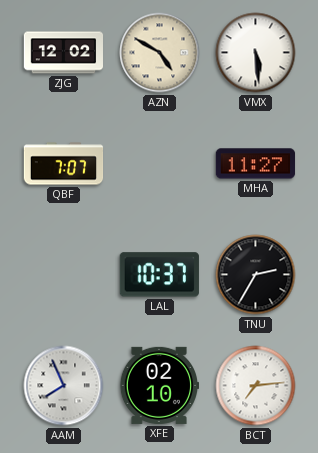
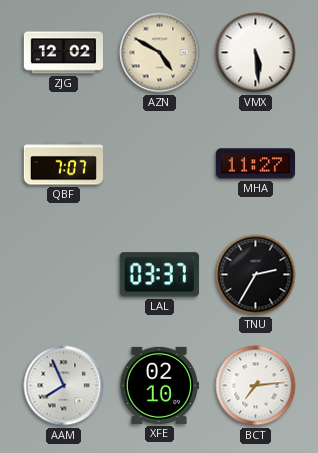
LAL: 10:37 -> 03:37 (159, 275)
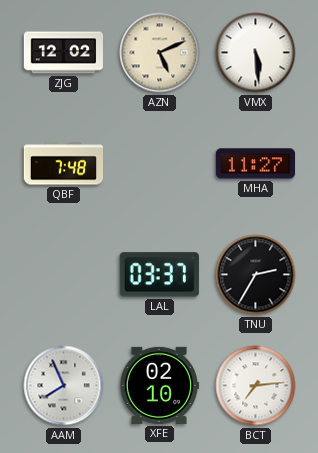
AZN: 4:50 -> 5:11 (160, 53)
QBF: 7:07 -> 7:48 (64, 164)
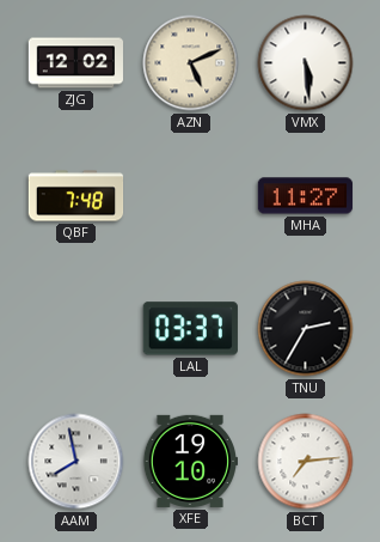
AAM: 7:56 -> 7:58 (76, 462)
XFE: 02:10 -> 19:10 (189, 461)
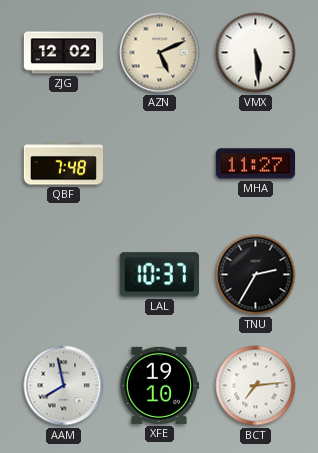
LAL: 03:37 -> 10:37 (159, 275)
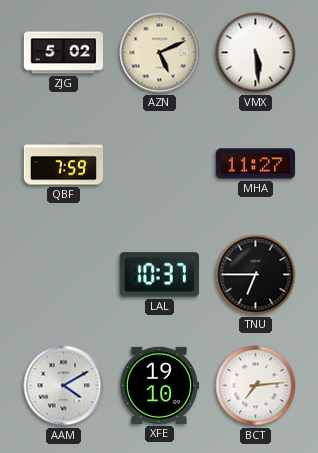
ZJG: 12:02 -> 5:02 (64, 53)
QBF: 7:48 -> 7:59 (64, 164)
TNU: 2:35 -> 6:45 (256, 275)
AAM: 7:58 -> 4:10 (64, 386)
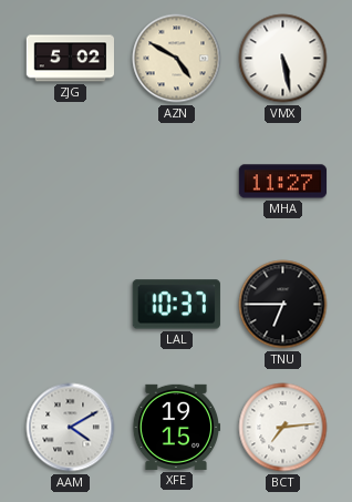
AZN: 5:11 -> 4:50 (177, 59)
VMX: 5:29 -> 5:28 (283, 59)
QBF: 7:59 -> none (64, 164)
XFE: 19:10 -> 19:15 (175, 427)
